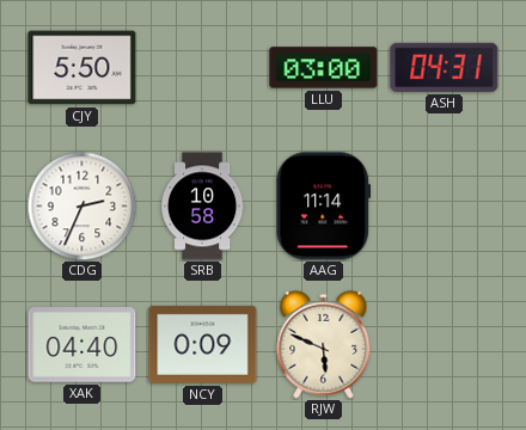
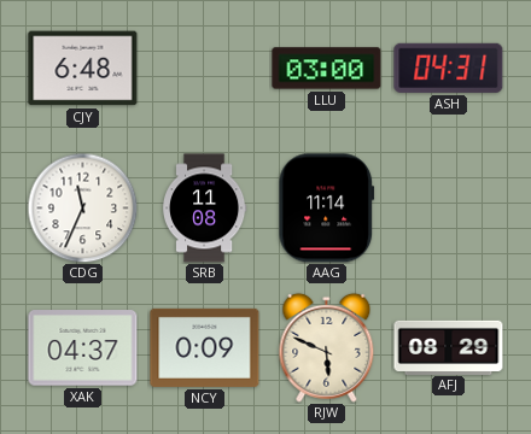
CJY: 5:50 -> 6:48 (83, 69)
CDG: 2:34 -> 11:34 (82, 207)
SRB: 10:58 -> 11:08 (204, 209)
XAK: 04:40 -> 04:37 (83, 348)
AFJ: none -> 08:29 (449, 347)
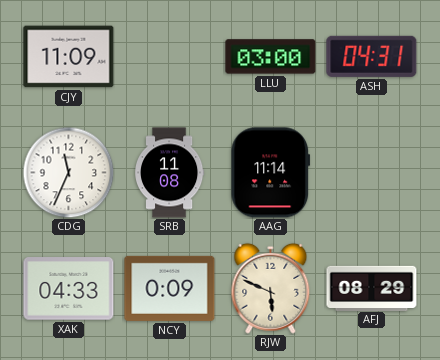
CJY: 6:48 -> 11:09 (69, 57)
XAK: 04:37 -> 04:33 (69, 289)
